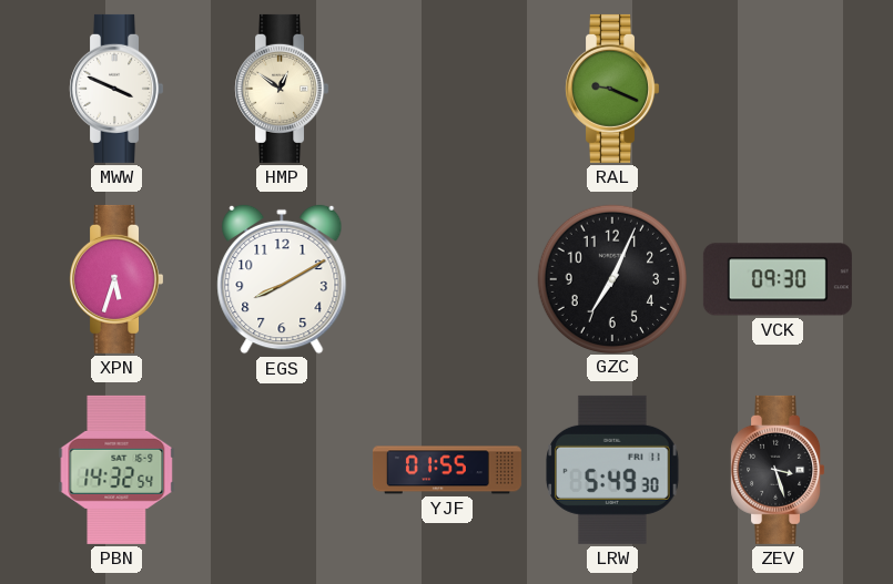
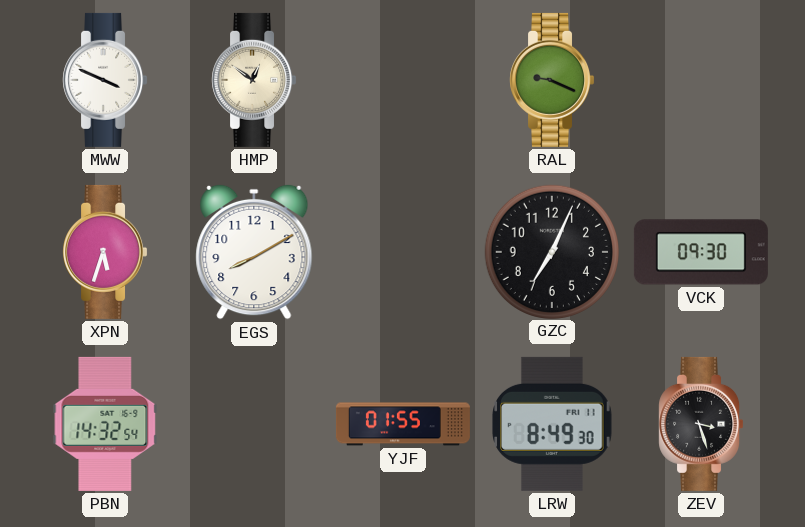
LRW: 5:49 -> 8:49 (552, 424)
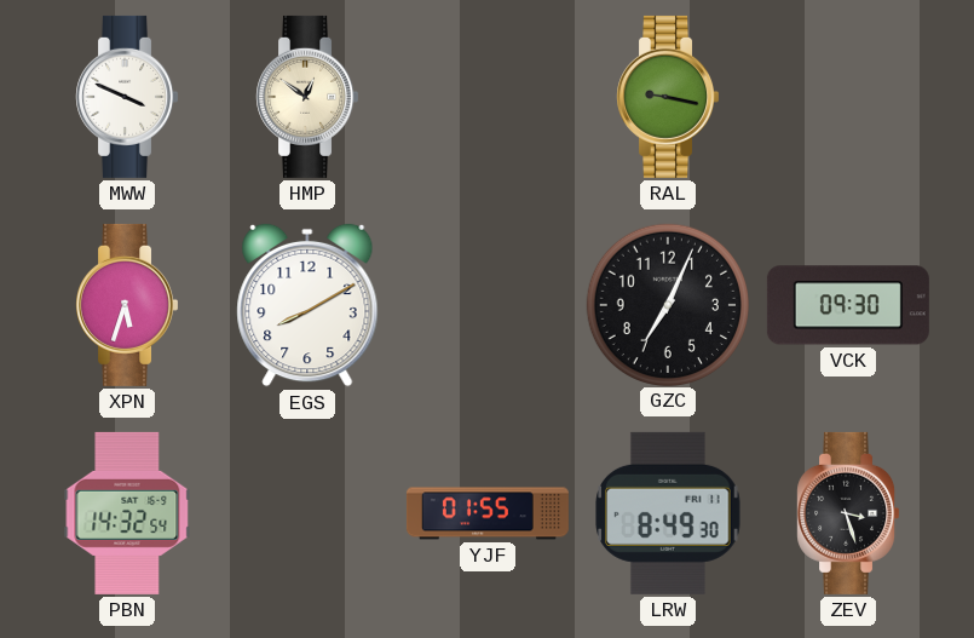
RAL: 9:19 -> 9:17 (668, 97)
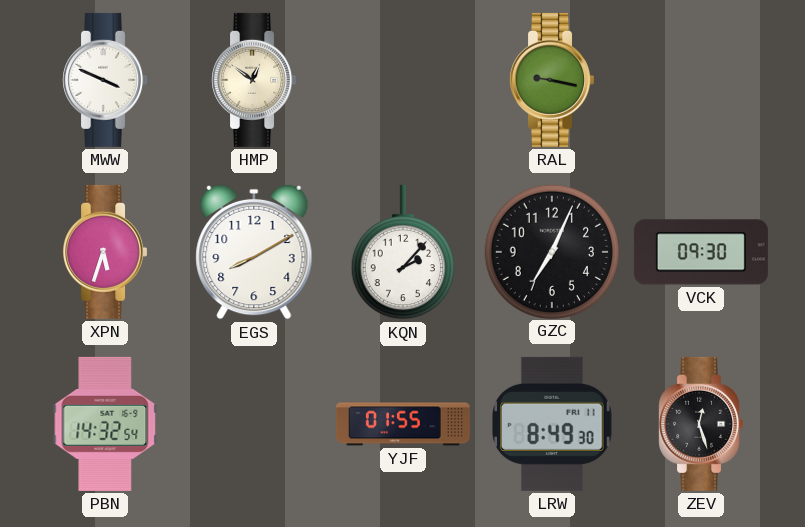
KQN: none -> 2:07 (403, 252)
ZEV: 3:27 -> 12:27 (701, 424)
